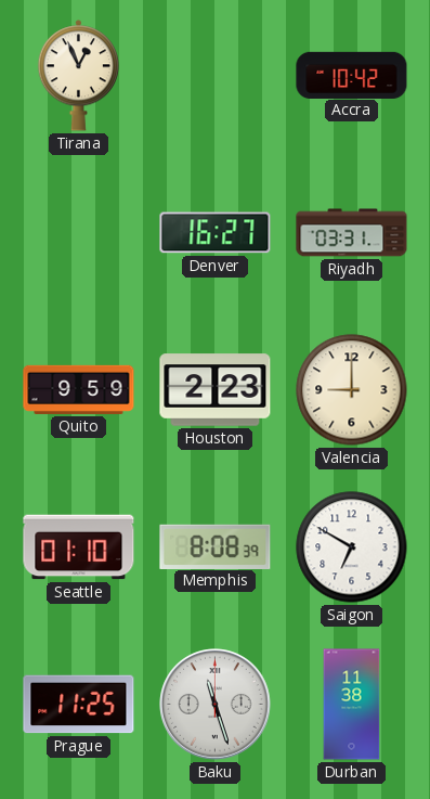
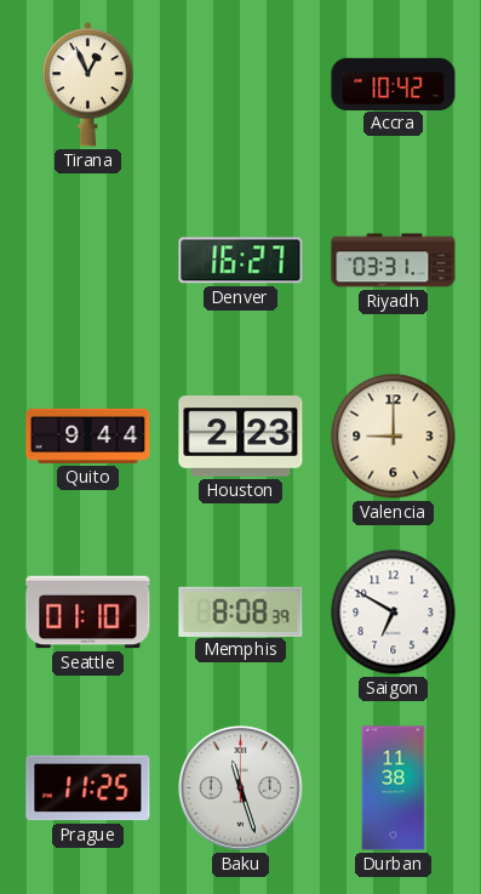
Quito: 9:59 -> 9:44 (88, 435)
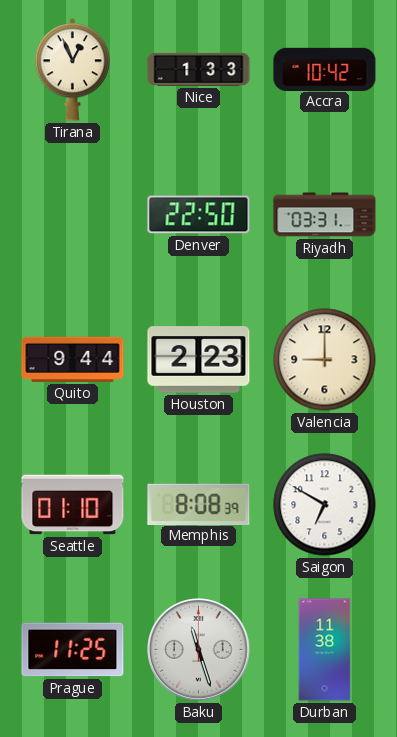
Nice: none -> 1:33 (199, 69)
Denver: 16:27 -> 22:50 (199, 215)
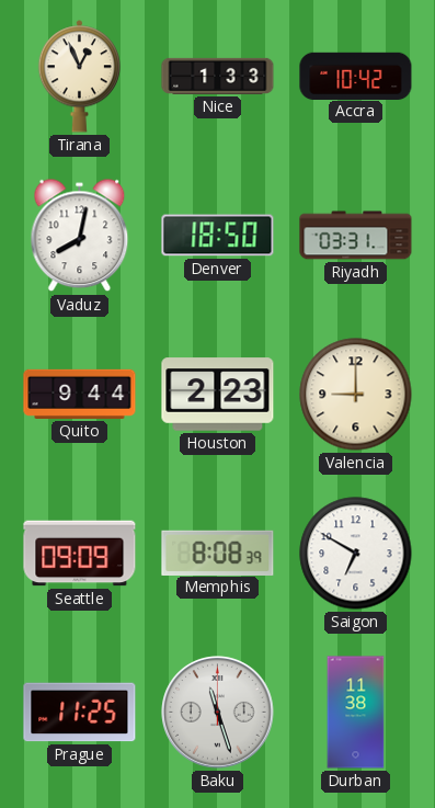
Vaduz: none -> 8:02 (80, 236)
Denver: 22:50 -> 18:50 (218, 236)
Seattle: 01:10 -> 09:09 (80, 554)
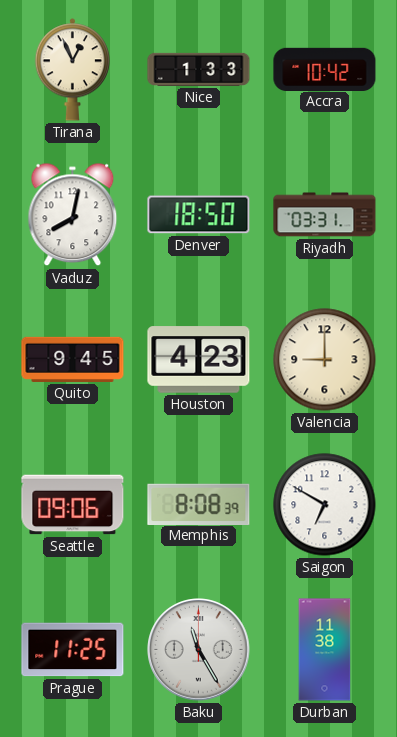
Quito: 9:44 -> 9:45 (73, 359)
Houston: 2:23 -> 4:23 (199, 360)
Seattle: 09:09 -> 09:06 (73, 505)
Baku: 11:27 -> 11:25 (199, 650)
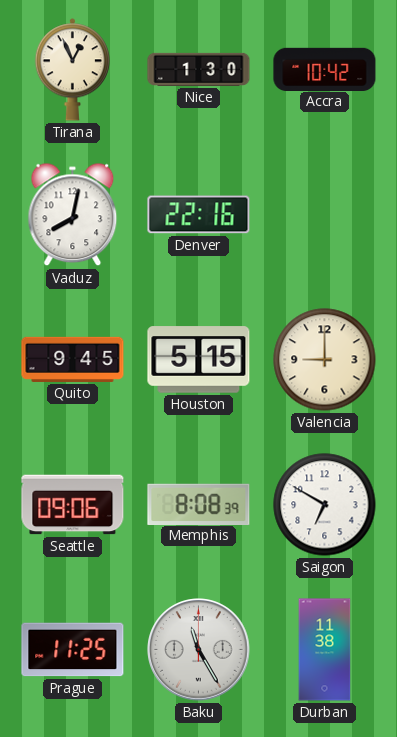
Nice: 1:33 -> 1:30 (199, 69)
Denver: 18:50 -> 22:16 (199, 215)
Riyadh: 03:31 -> none (325, 215)
Houston: 4:23 -> 5:15 (199, 360)
